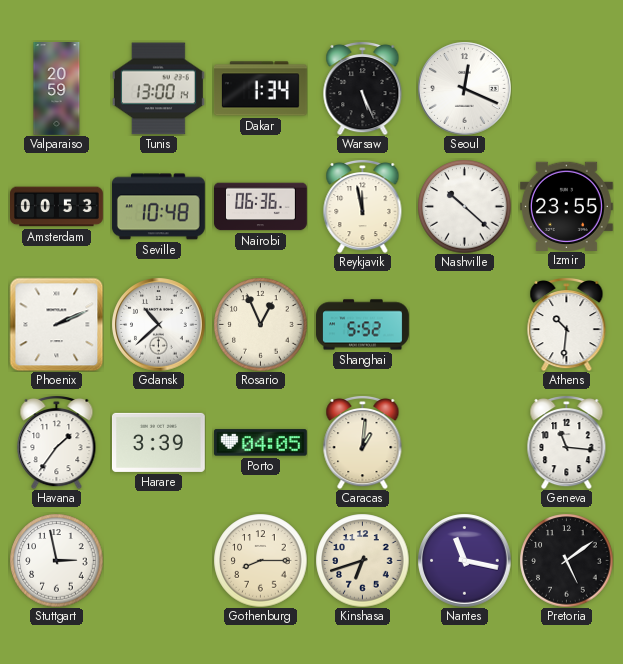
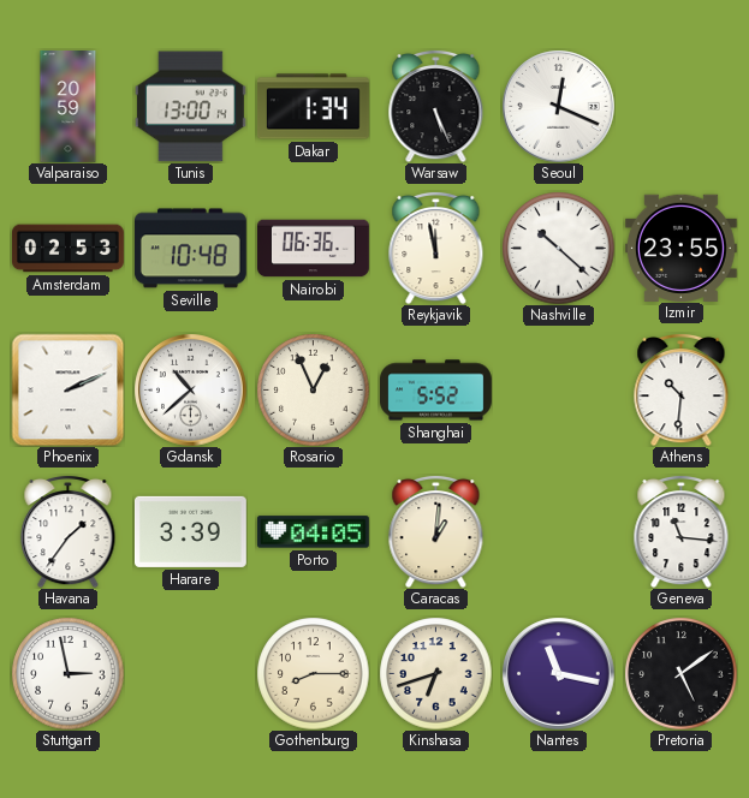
Amsterdam: 00:53 -> 02:53 (69, 249)
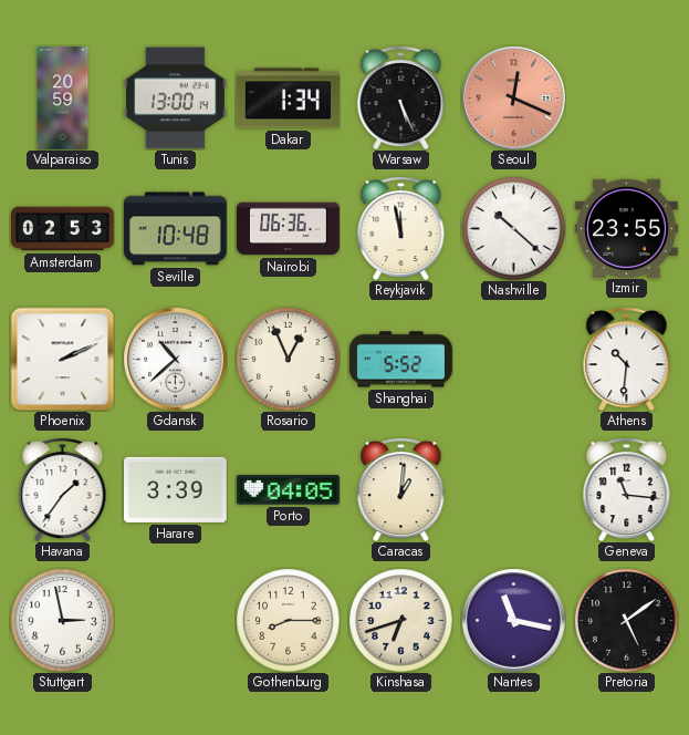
Seoul dial: white -> salmon (513, 97)
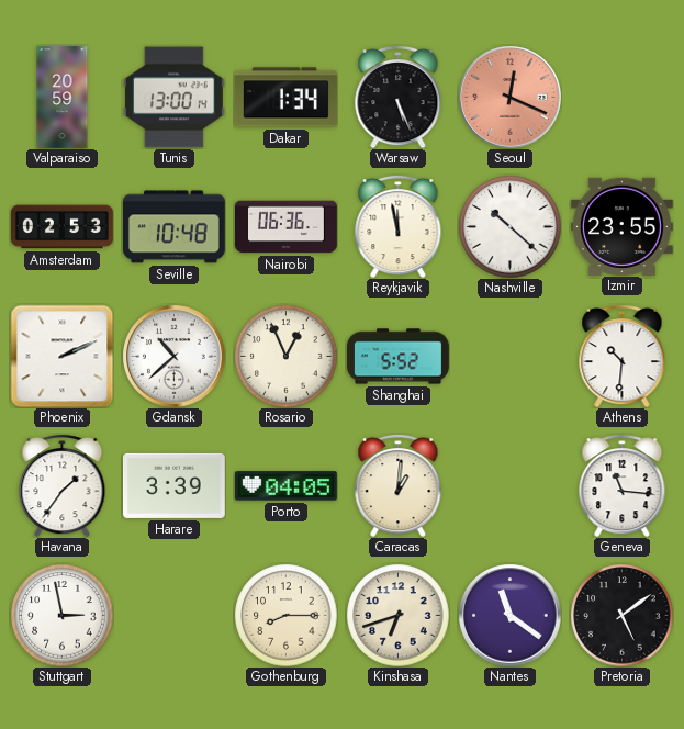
Nantes: 11:17 -> 11:21 (509, 615)
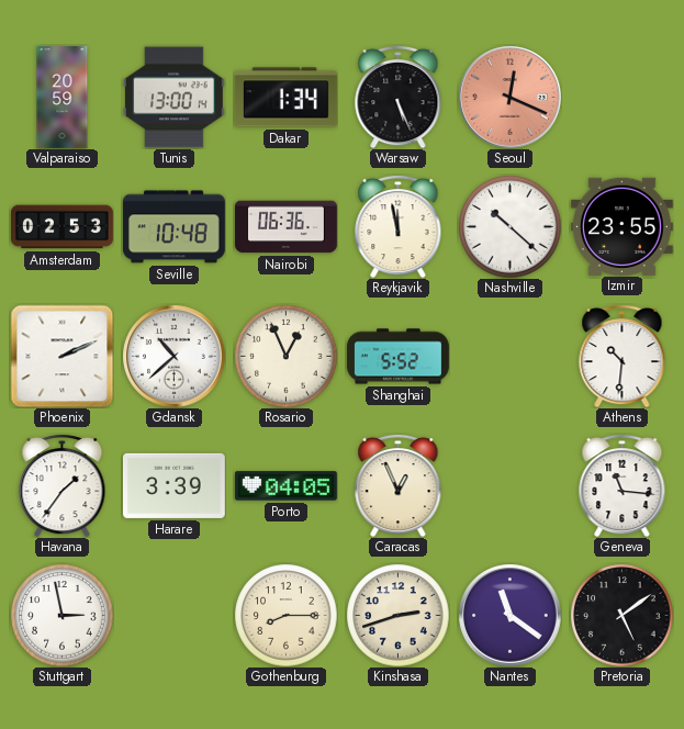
Caracas: 1:01 -> 12:56 (399, 485)
Kinshasa: 6:42 -> 2:42 (397, 615)
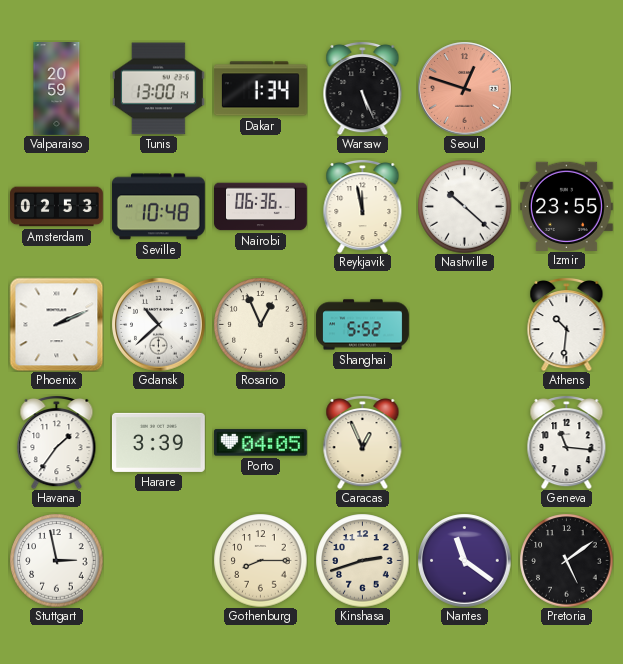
Seoul: 12:19 -> 12:48 (464, 88)
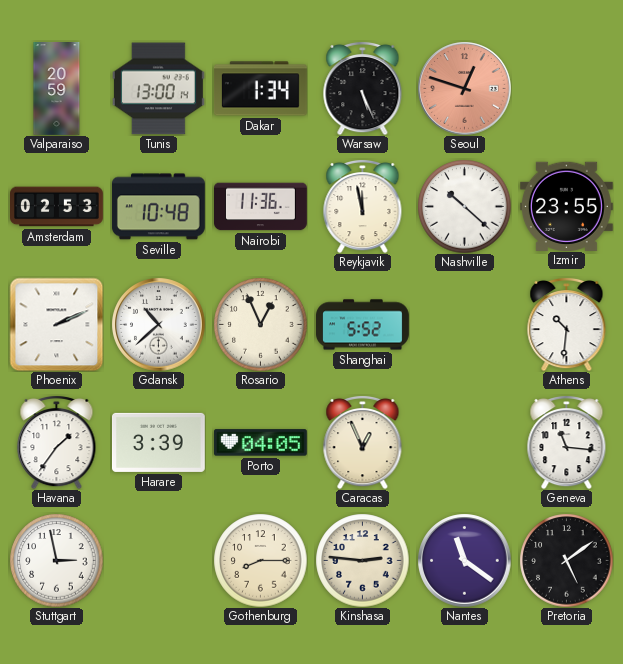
Nairobi: 06:36 -> 11:36 (261, 207)
Kinshasa: 2:42 -> 2:46 (362, 560)
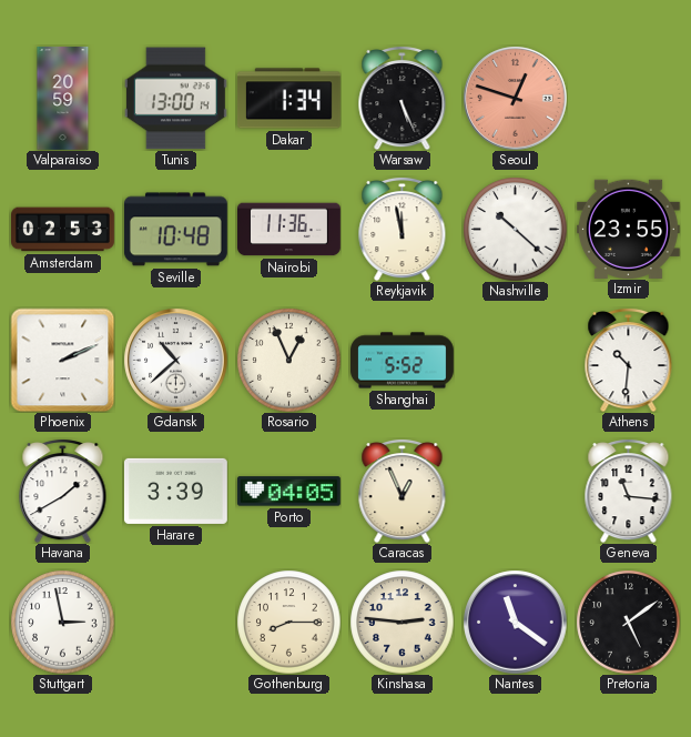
Havana: 1:36 -> 1:40 (63, 491)
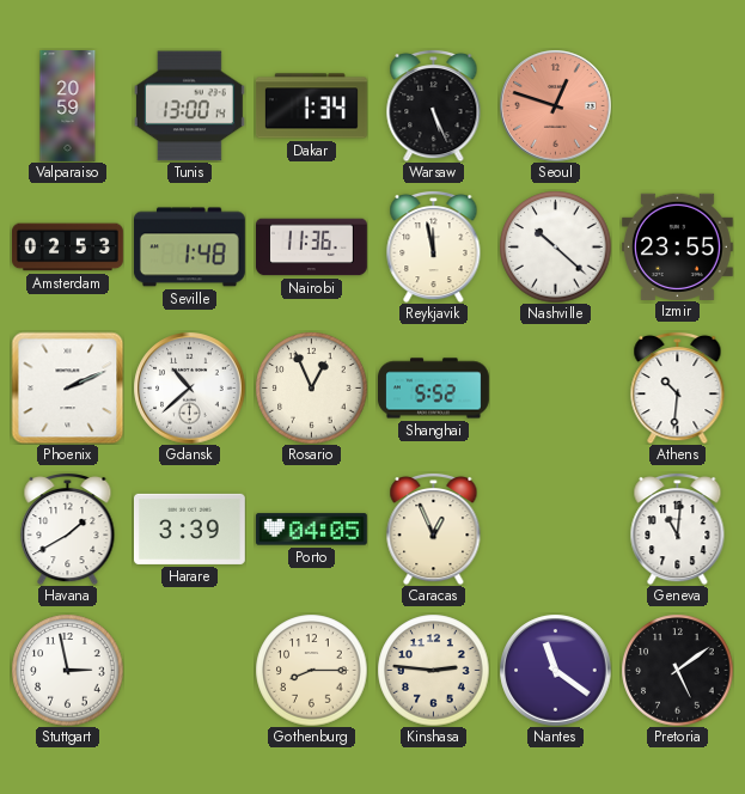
Seville: 10:48 -> 1:48 (189, 248)
Geneva: 11:16 -> 11:01 (678, 529)
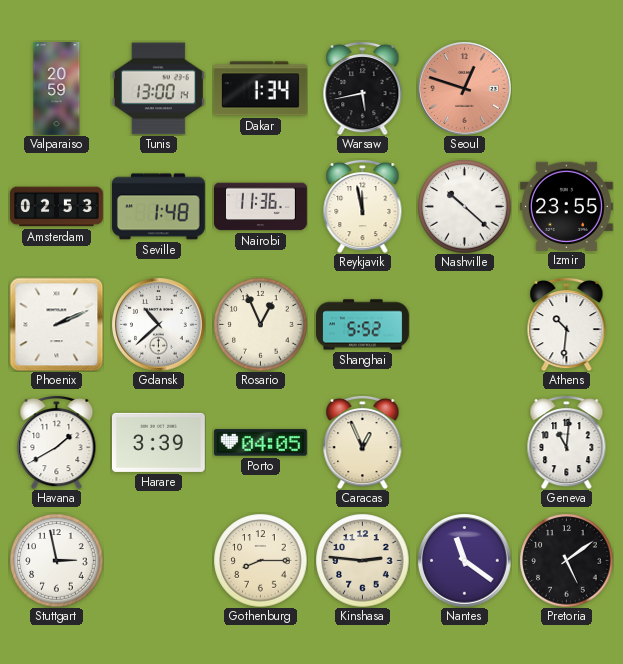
Warsaw: 5:26 -> 5:43 (363, 88)
